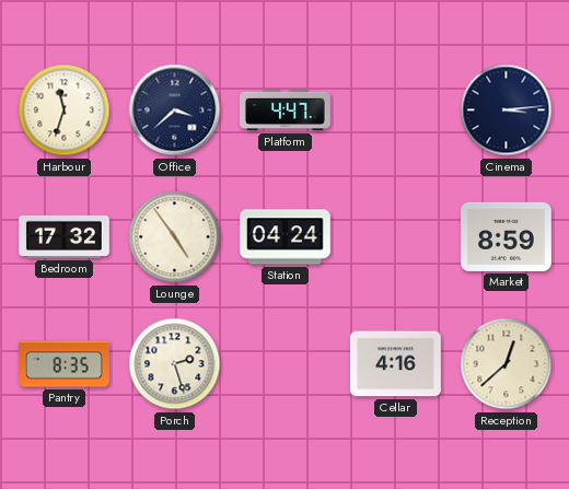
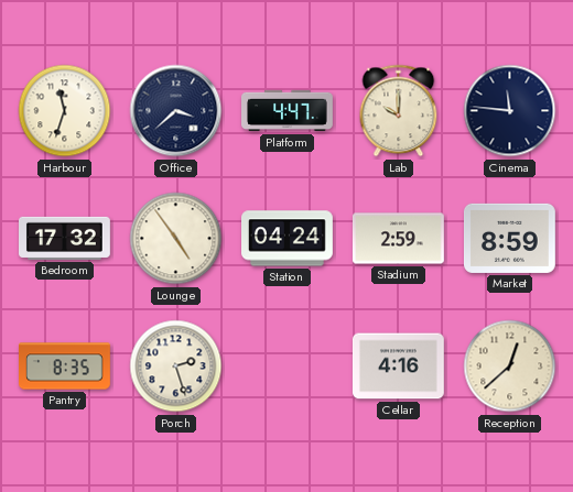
Lab: none -> 10:00 (399, 111)
Cinema: 3:14 -> 11:46 (510, 111)
Stadium: none -> 2:59 (398, 239)
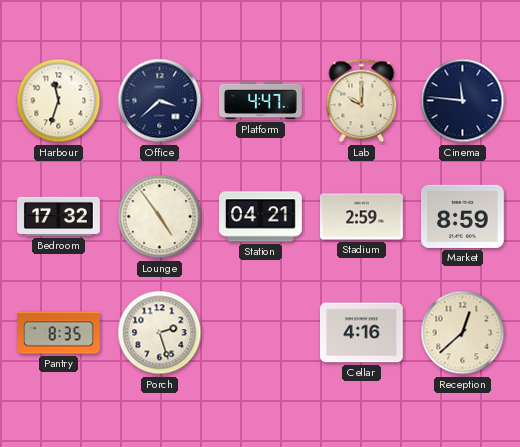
Station: 04:24 -> 04:21 (261, 217)
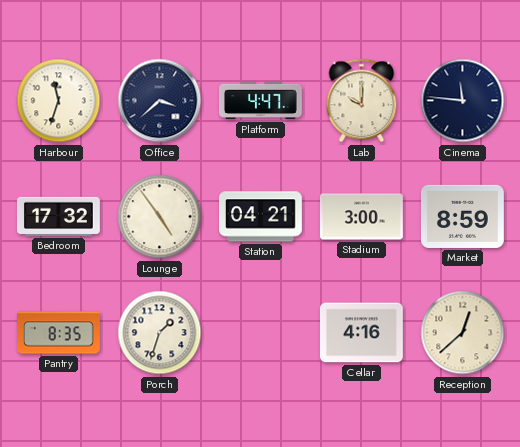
Stadium: 2:59 -> 3:00 (361, 217)
Porch: 2:27 -> 1:33 (160, 333)
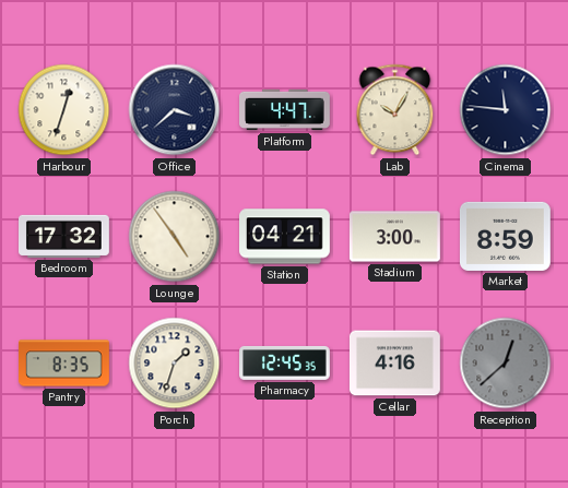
Harbour: 11:33 -> 12:33 (64, 110)
Lab: 10:00 -> 10:05 (395, 110)
Pharmacy: none -> 12:45 (285, 362)
Reception dial: cream -> grey (506, 364)
